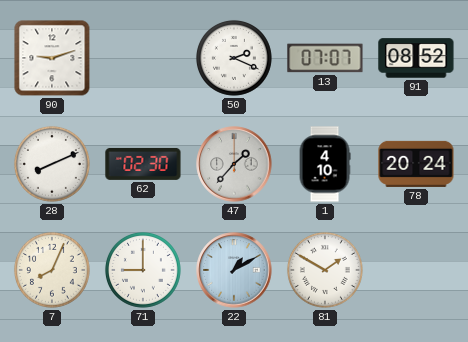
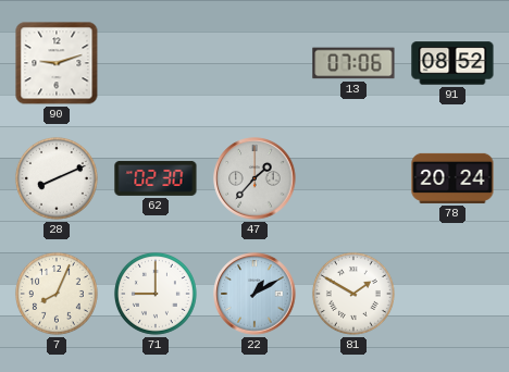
50: 2:19 -> none (234, 58)
13: 07:07 -> 07:06 (353, 63)
1: 4:10 -> none (325, 164)
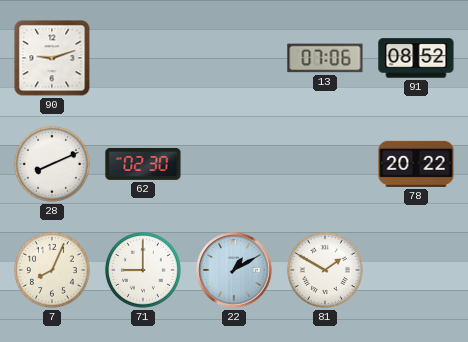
47: 1:37 -> none (254, 178)
78: 20:24 -> 20:22 (416, 164)
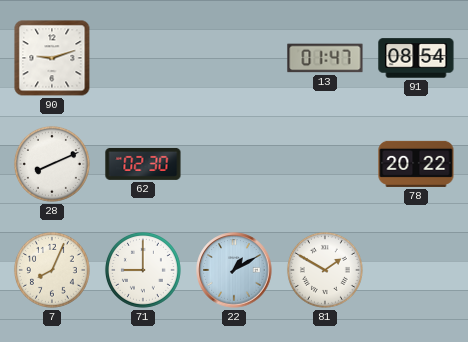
13: 07:06 -> 01:47 (325, 58)
91: 08:52 -> 08:54 (416, 58)
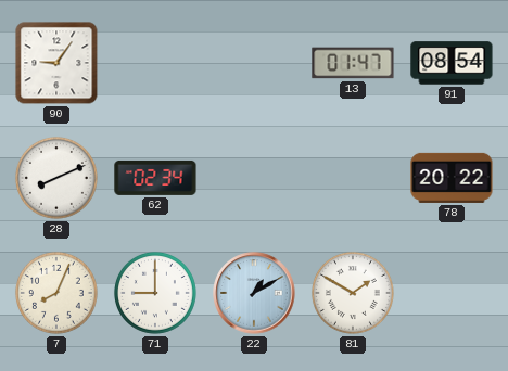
90: 9:12 -> 9:06 (56, 63)
62: 02:30 -> 02:34 (155, 178)
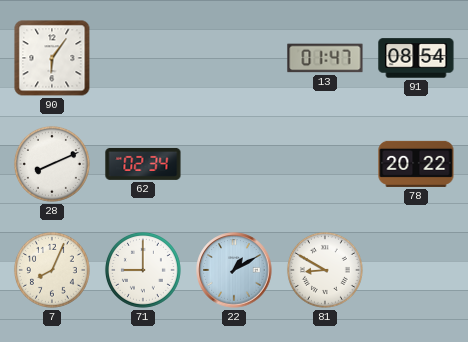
90: 9:06 -> 6:06 (52, 58)
81: 1:50 -> 8:50 (325, 270)
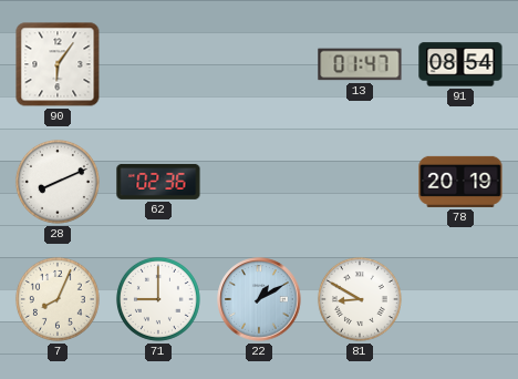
62: 02:34 -> 02:36 (158, 182)
78: 20:22 -> 20:19 (460, 182)
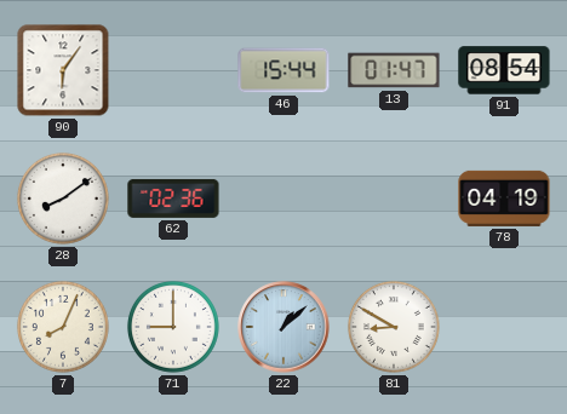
46: none -> 15:44 (283, 70)
28: 8:11 -> 8:09 (63, 199)
78: 20:19 -> 04:19 (504, 199)
22: 1:10 -> 1:08 (283, 327)
